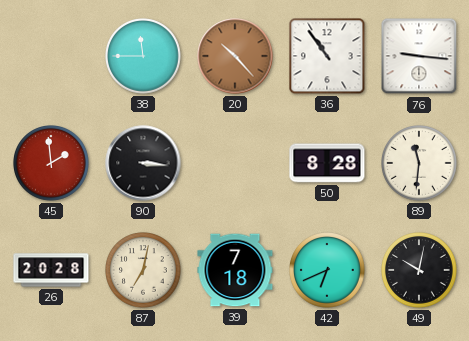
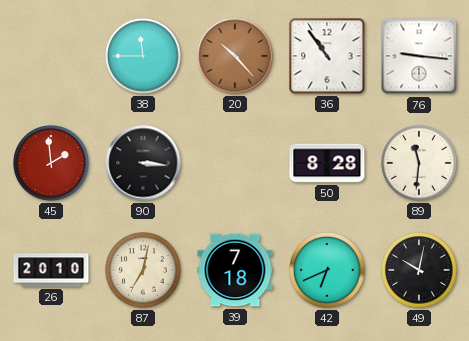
26: 20:28 -> 20:10 (51, 270)
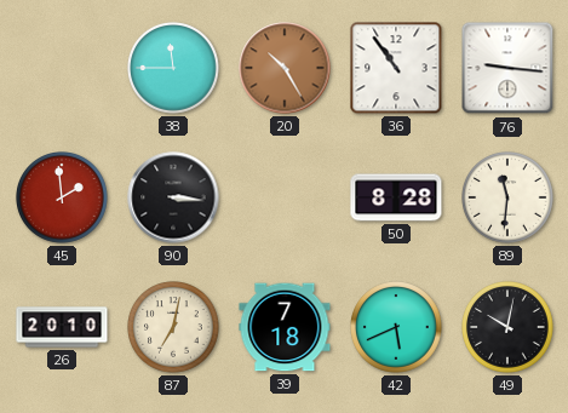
20: 10:23 -> 10:25 (285, 68)
42: 6:41 -> 5:41 (396, 327)
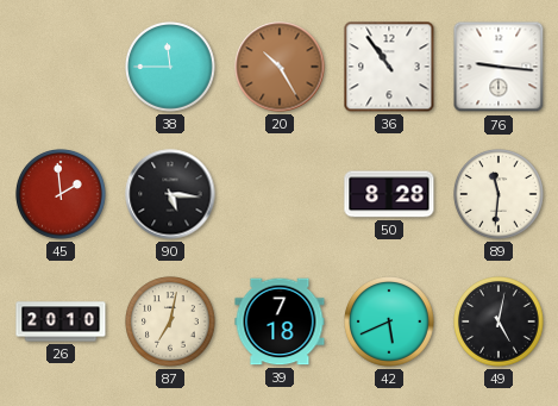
90: 3:16 -> 5:16 (170, 194)
49: 10:02 -> 5:02 (499, 321)
